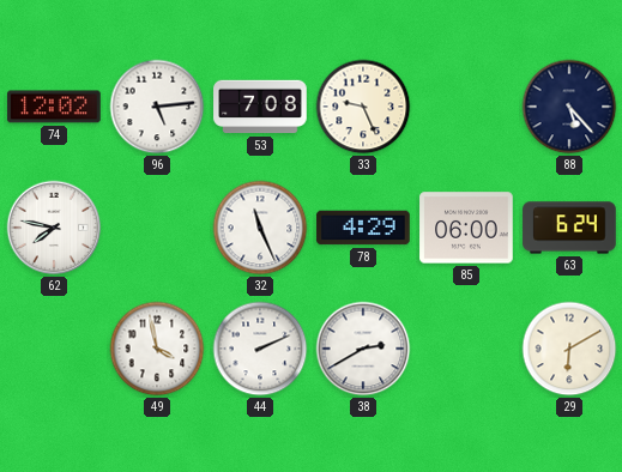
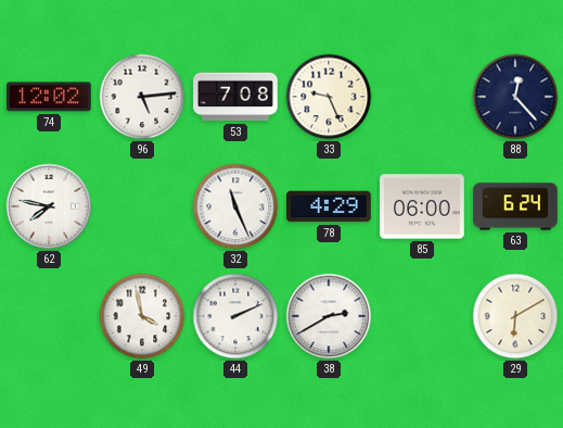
88: 5:23 -> 12:23 (515, 97)
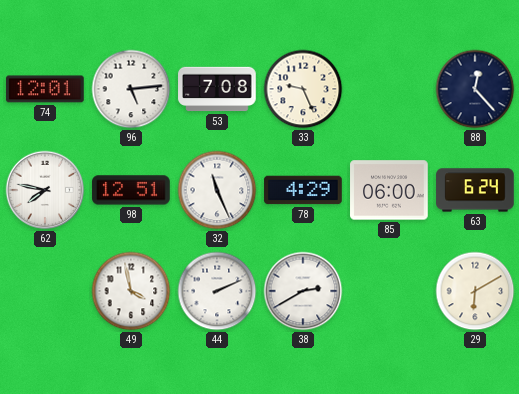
74: 12:02 -> 12:01 (45, 89)
98: none -> 12:51 (131, 190)
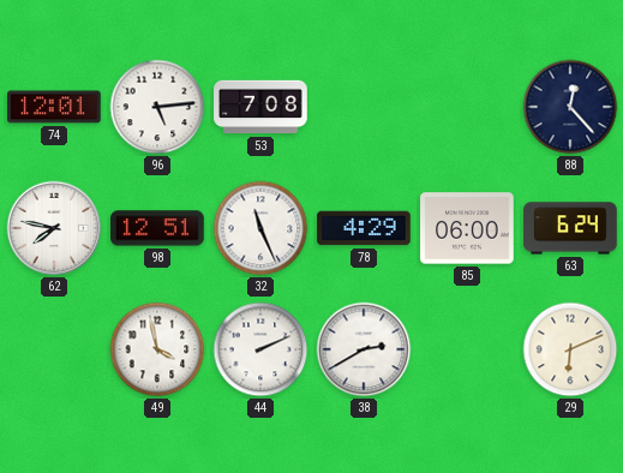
33: 9:26 -> none (303, 89)
29: 6:10 -> 6:11 (570, 349)
